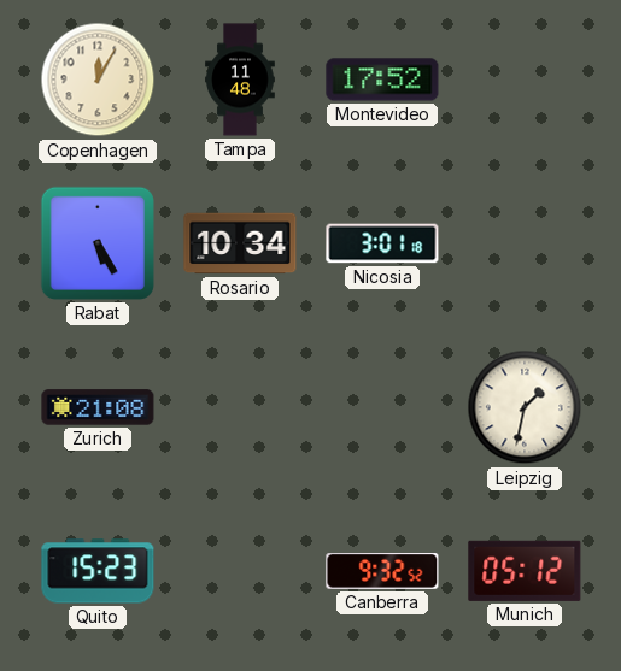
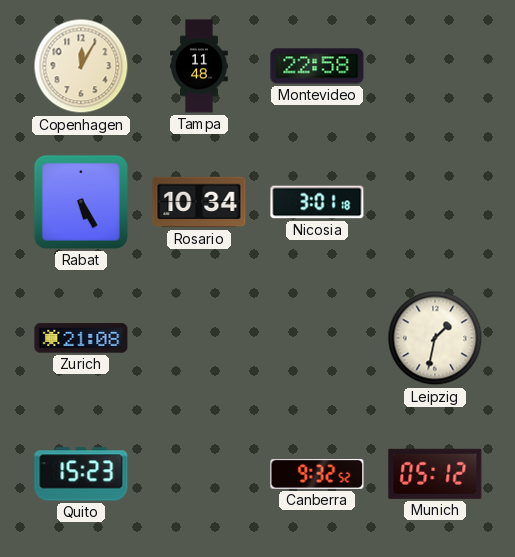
Montevideo: 17:52 -> 22:58 (317, 66)
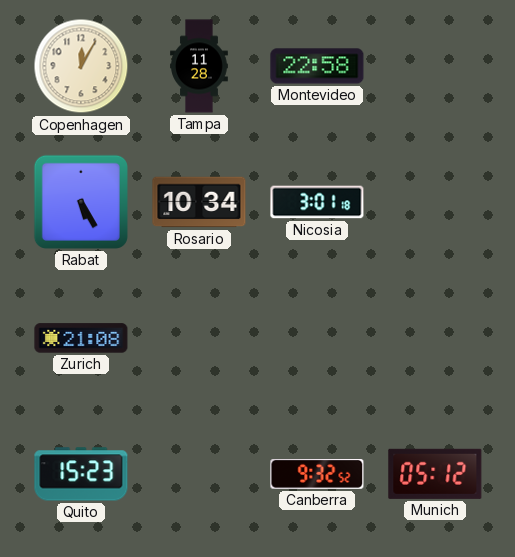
Tampa: 11:48 -> 11:28 (199, 66)
Leipzig: 1:32 -> none (435, 338)
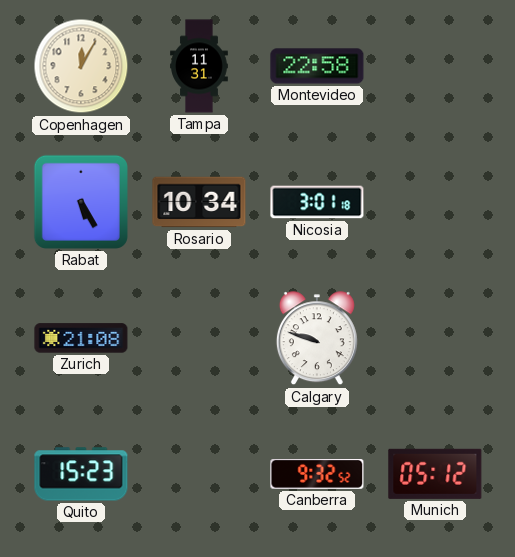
Tampa: 11:28 -> 11:31 (199, 66)
Calgary: none -> 9:48 (317, 339)
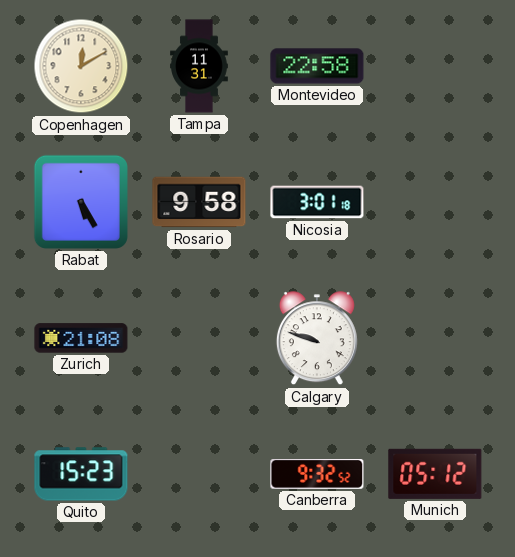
Copenhagen: 12:05 -> 12:10 (81, 66)
Rosario: 10:34 -> 9:58 (199, 202)
